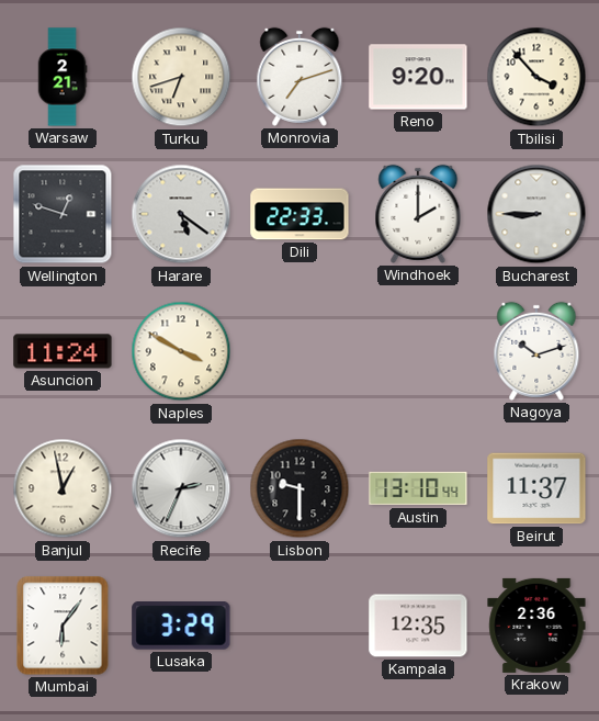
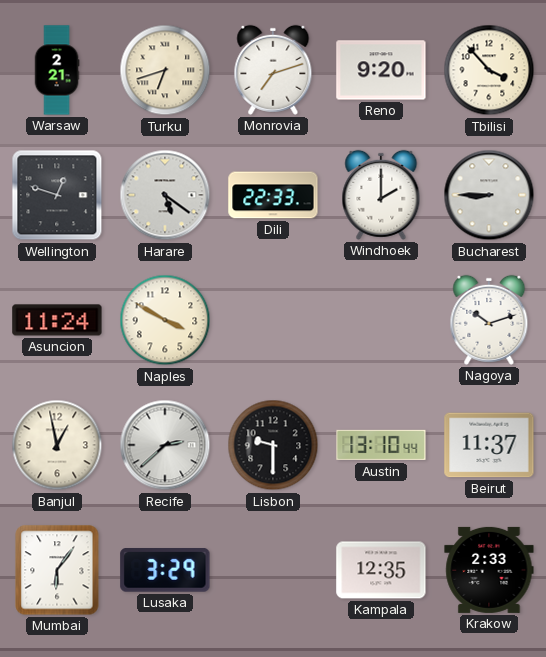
Recife: 2:34 -> 2:38 (165, 445)
Krakow: 2:36 -> 2:33 (489, 570)
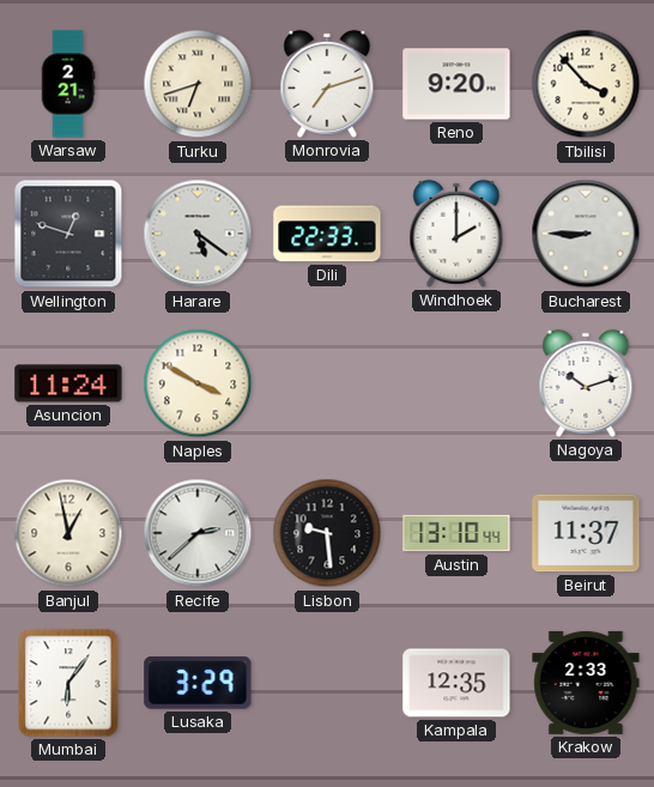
Lisbon: 9:30 -> 9:29 (327, 533)
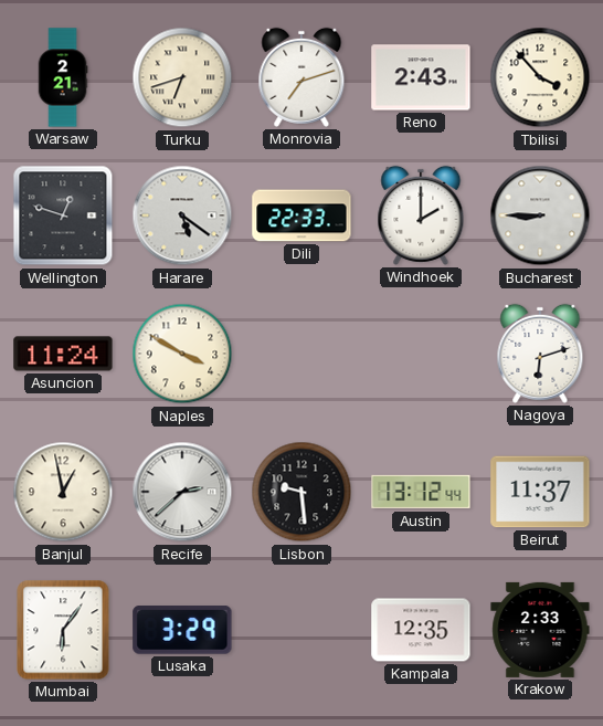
Reno: 9:20 -> 2:43 (421, 77)
Nagoya: 10:12 -> 6:12 (540, 354)
Austin: 13:10 -> 13:12 (421, 492)
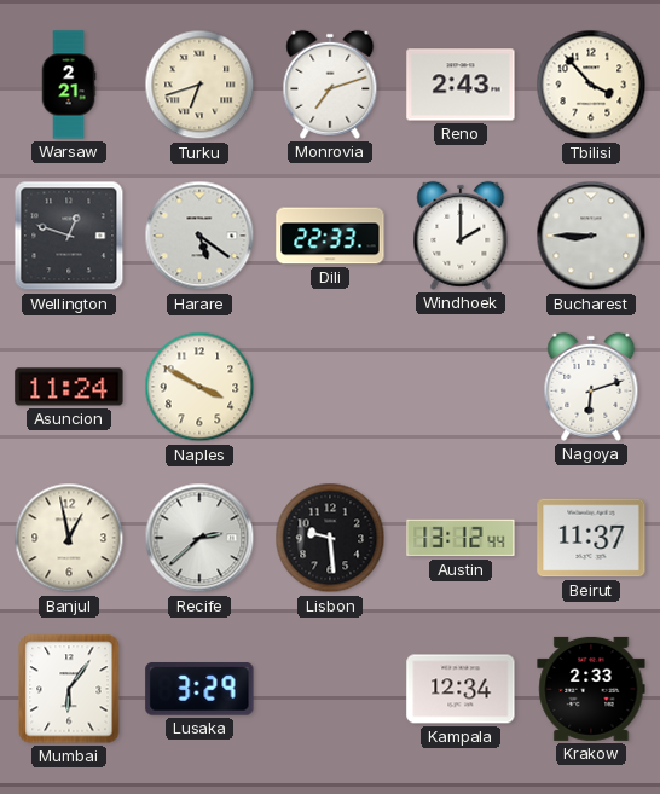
Kampala: 12:35 -> 12:34 (461, 689)
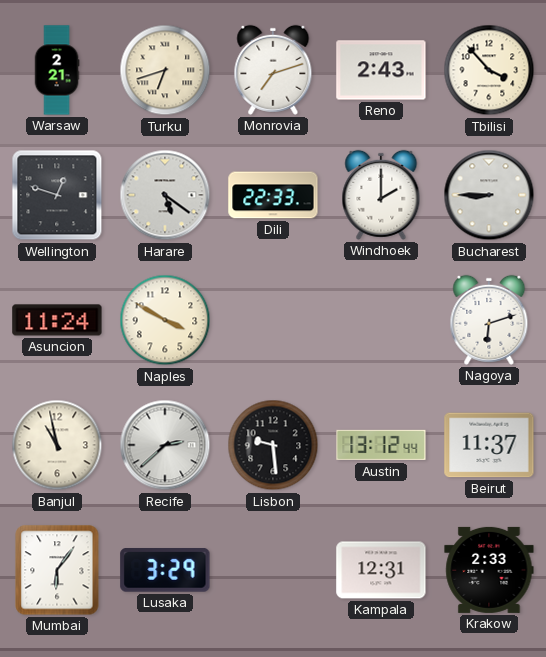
Banjul: 12:58 -> 10:58 (57, 445)
Kampala: 12:34 -> 12:31 (381, 570)
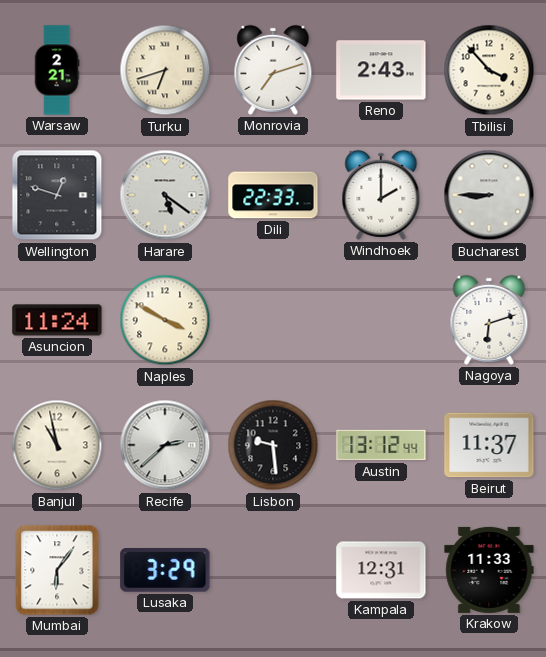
Krakow: 2:33 -> 11:33 (489, 570)
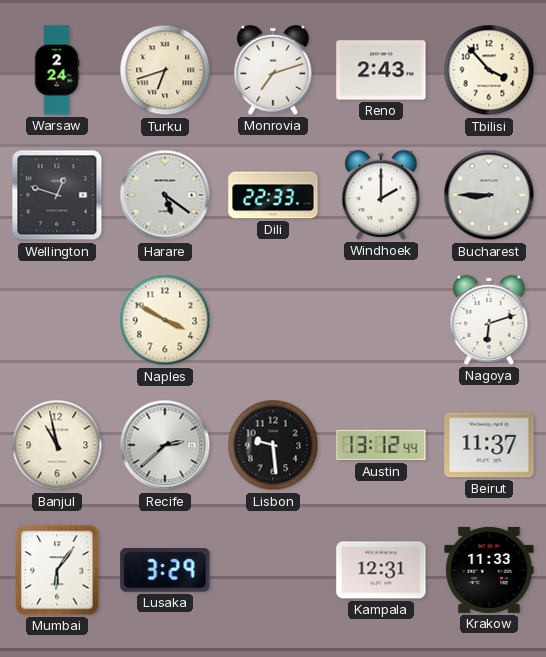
Warsaw: 2:21 -> 2:24 (57, 70)
Asuncion: 11:24 -> none (57, 320)
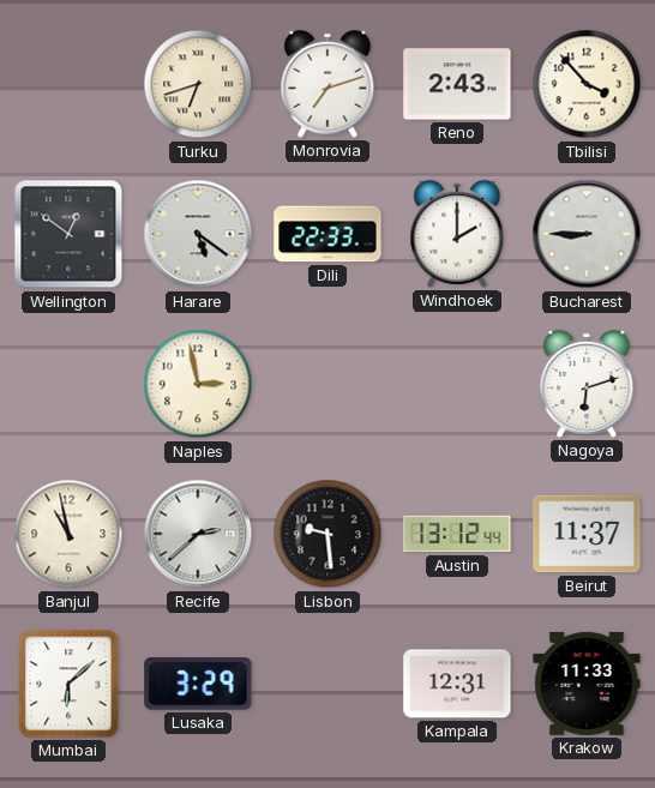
Warsaw: 2:24 -> none (57, 70)
Wellington: 12:48 -> 12:51 (68, 234)
Naples: 3:50 -> 2:58 (198, 384)
Mumbai: 6:06 -> 6:08 (68, 684)
